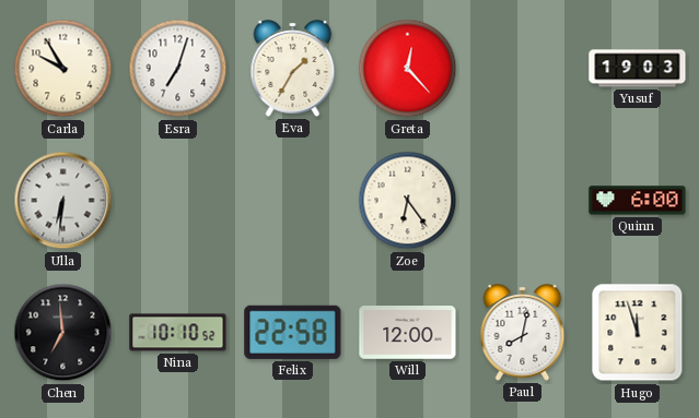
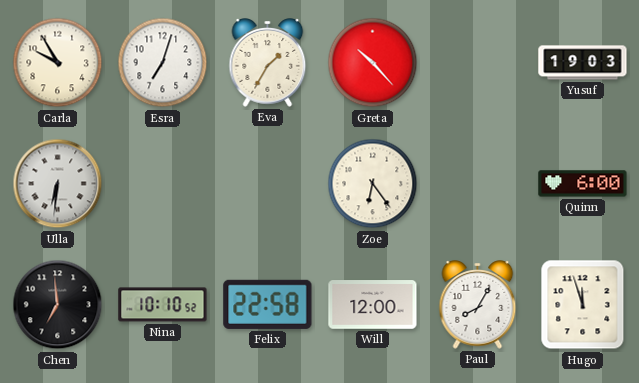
Greta: 12:23 -> 10:23 (373, 63)
Paul: 8:02 -> 8:05 (478, 305)
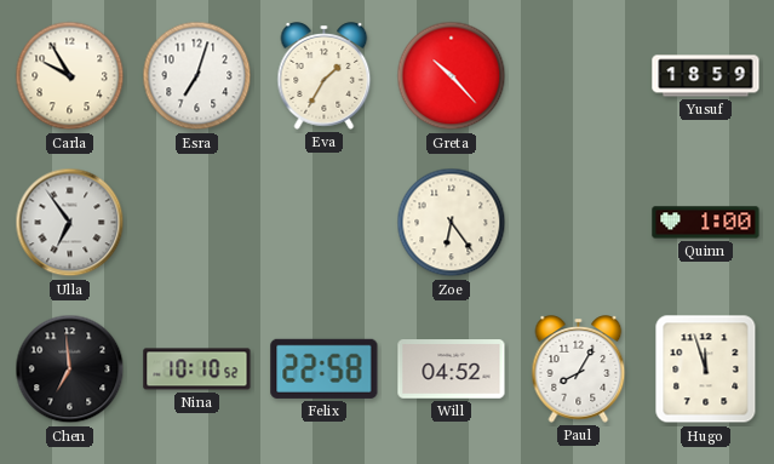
Yusuf: 19:03 -> 18:59 (706, 76)
Ulla: 6:31 -> 6:54 (70, 223)
Quinn: 6:00 -> 1:00 (706, 223)
Will: 12:00 -> 04:52 (452, 370)
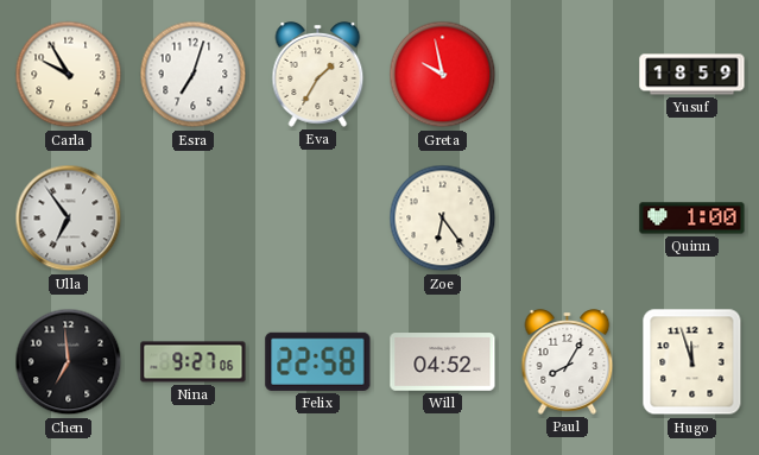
Greta: 10:23 -> 9:58 (443, 75)
Nina: 10:10 -> 9:27 (194, 362)
